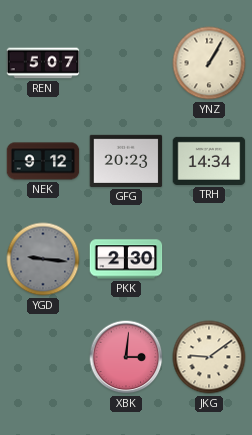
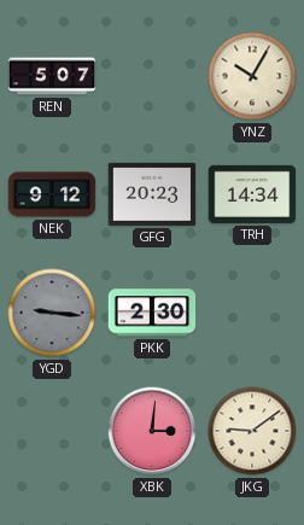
YNZ: 1:05 -> 10:05 (252, 76)
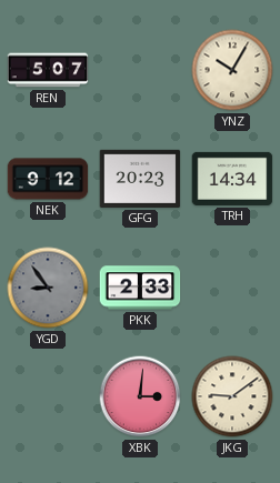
YGD: 9:16 -> 8:54 (48, 288)
PKK: 2:30 -> 2:33 (140, 288)
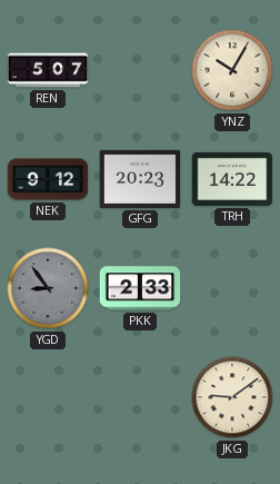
TRH: 14:34 -> 14:22 (232, 179)
XBK: 3:01 -> none (140, 396)
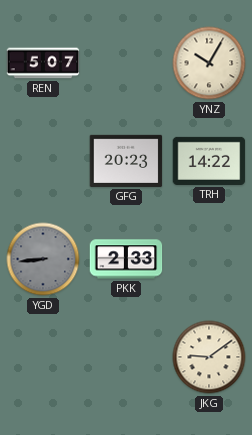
NEK: 9:12 -> none (48, 179)
YGD: 8:54 -> 8:44 (43, 259)
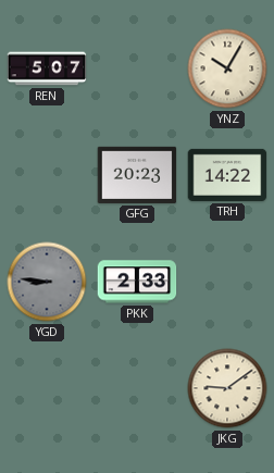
YGD: 8:44 -> 8:46 (47, 282)
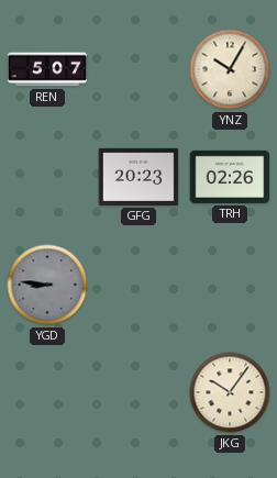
TRH: 14:22 -> 02:26 (230, 177)
PKK: 2:33 -> none (137, 282)
JKG: 9:09 -> 10:06 (230, 392)
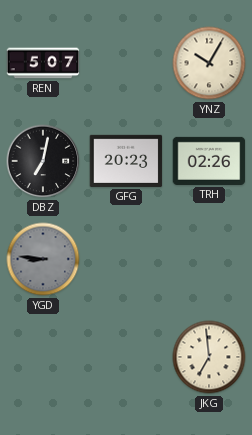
DBZ: none -> 7:02 (43, 161)
JKG: 10:06 -> 6:59 (209, 357)
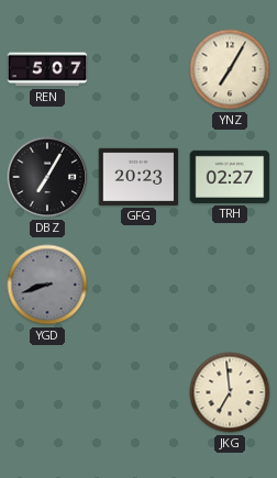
YNZ: 10:05 -> 7:05 (230, 69)
DBZ: 7:02 -> 7:05 (47, 177)
TRH: 02:26 -> 02:27 (230, 177)
YGD: 8:46 -> 8:42 (47, 285)
